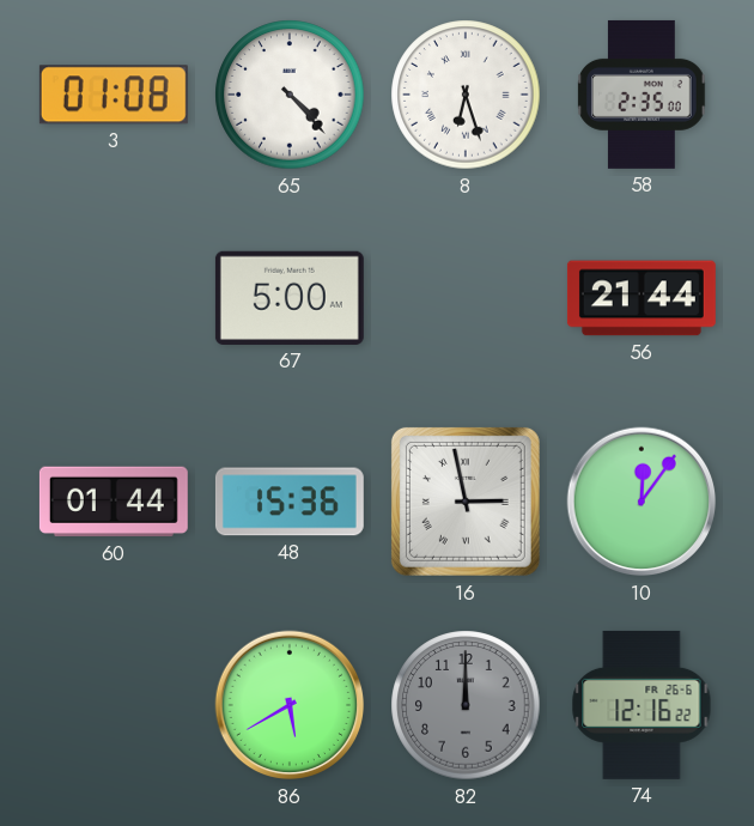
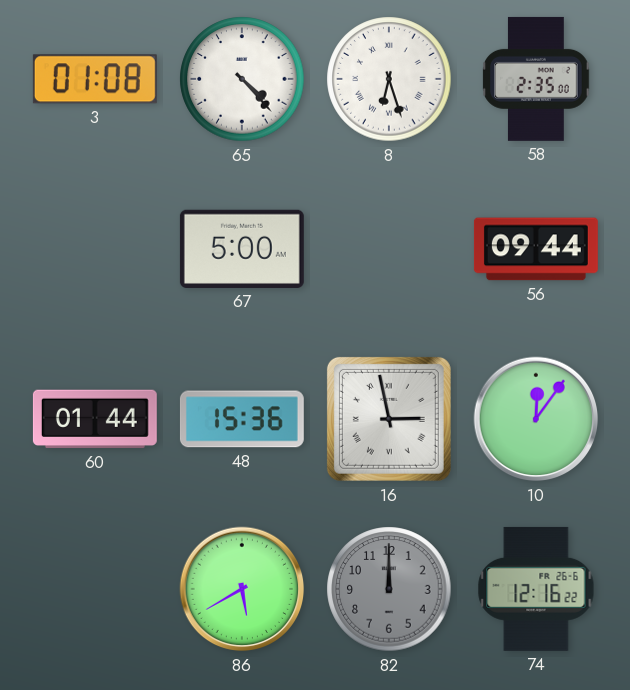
56: 21:44 -> 09:44 (536, 249)
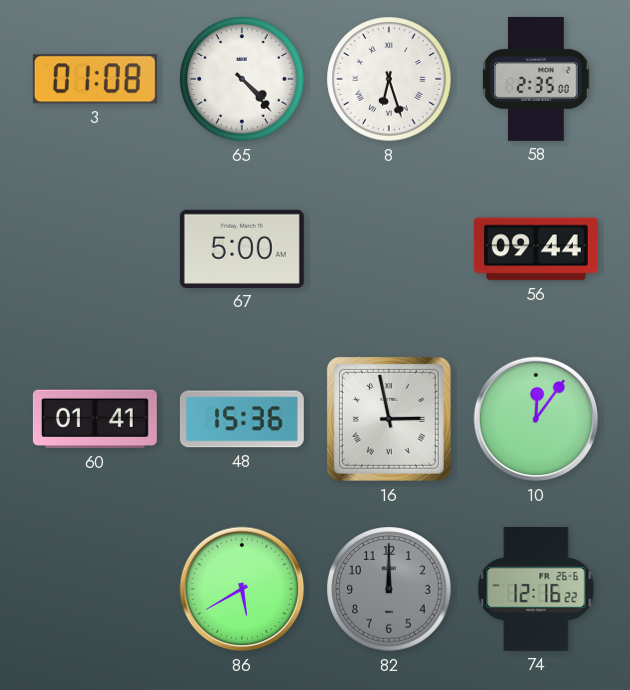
60: 01:44 -> 01:41 (95, 419)
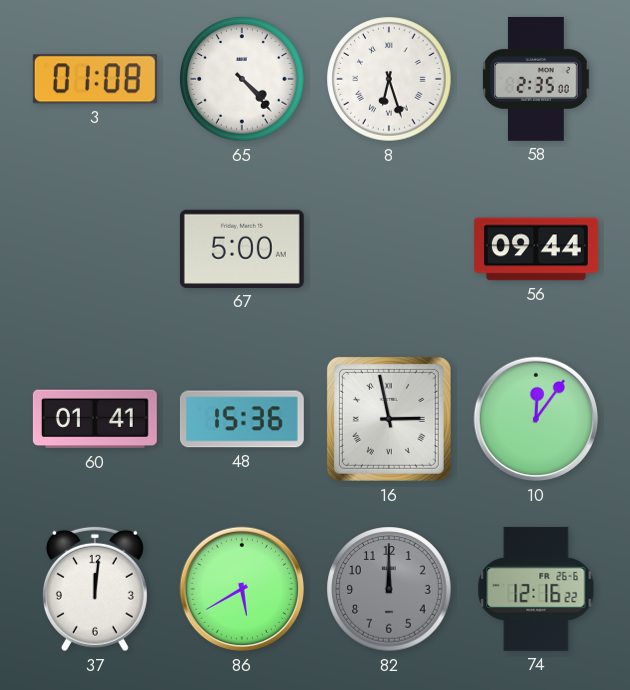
37: none -> 12:01 (95, 589)
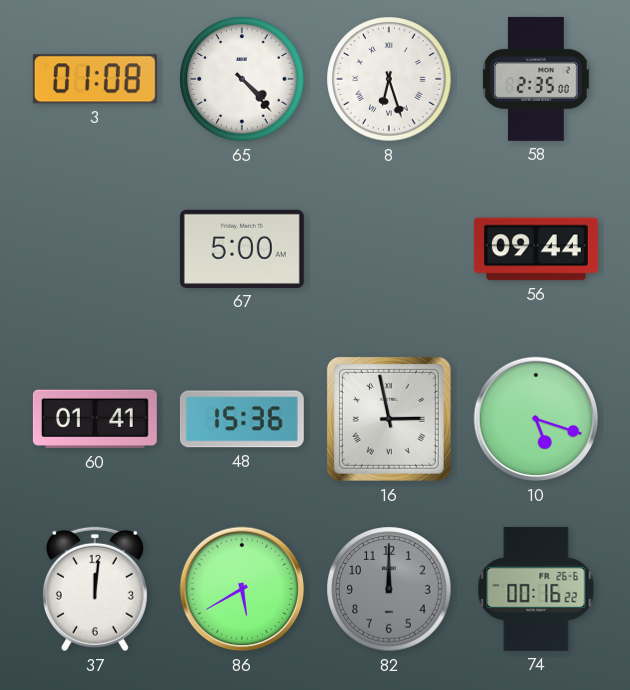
10: 12:06 -> 5:18 (536, 419)
74: 12:16 -> 00:16 (536, 589)
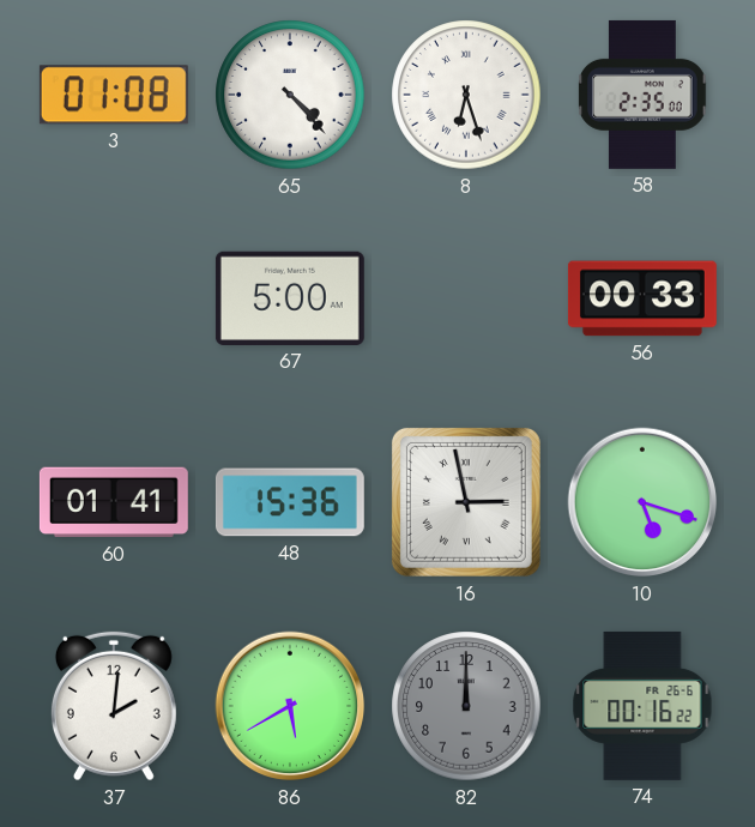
56: 09:44 -> 00:33 (642, 298)
37: 12:01 -> 2:01 (114, 706)
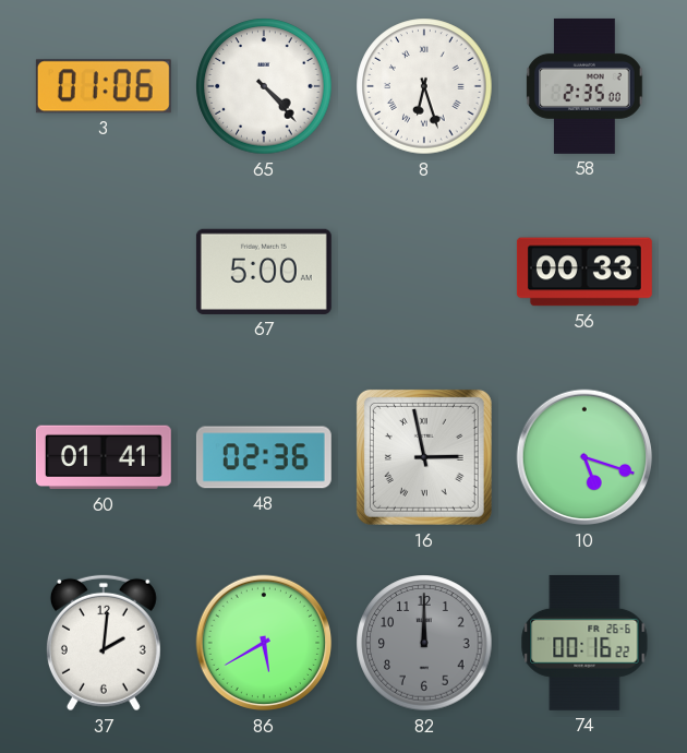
3: 01:08 -> 01:06 (104, 86)
48: 15:36 -> 02:36 (264, 457)
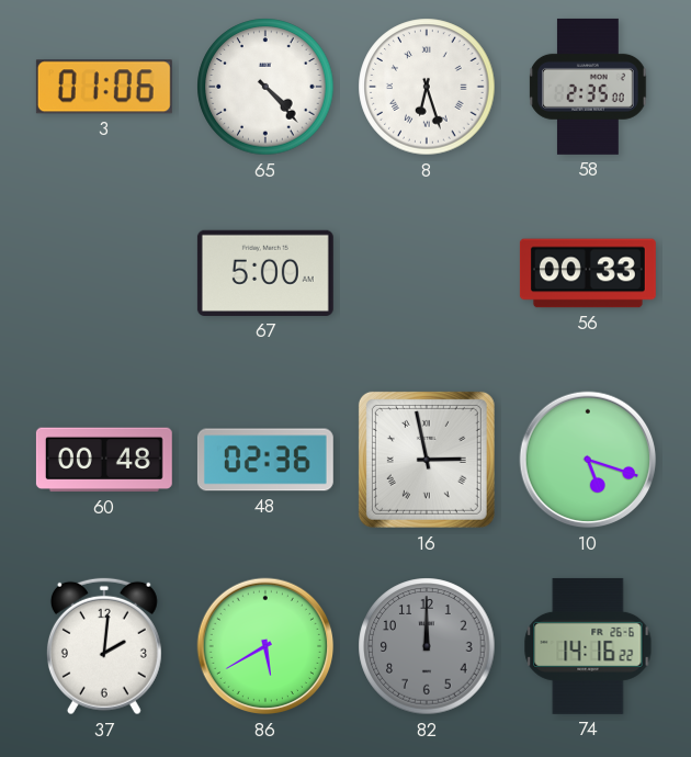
60: 01:41 -> 00:48 (104, 460)
74: 00:16 -> 14:16 (588, 646)
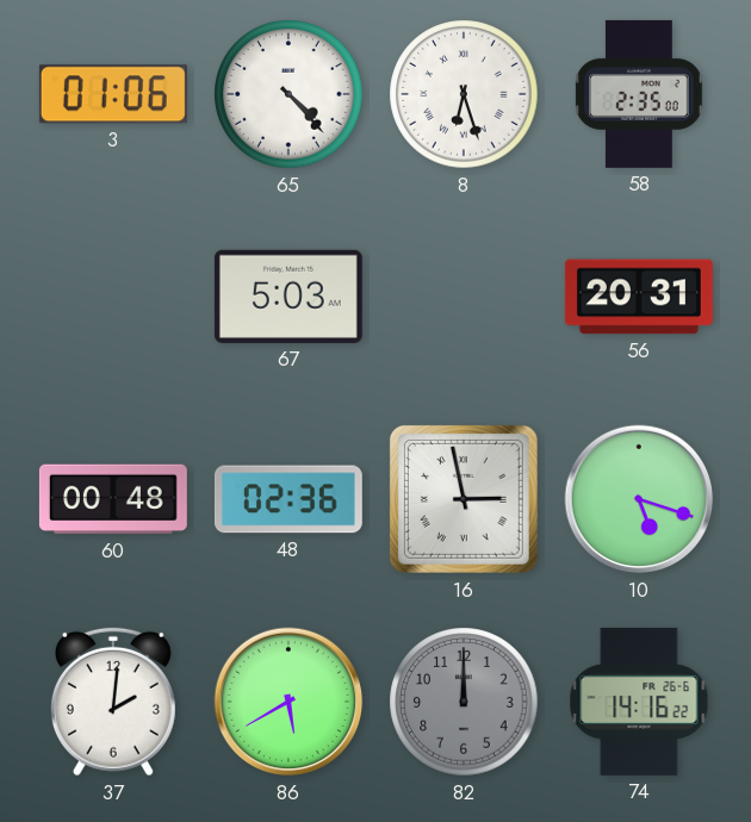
67: 5:00 -> 5:03 (288, 297)
56: 00:33 -> 20:31 (639, 297)
